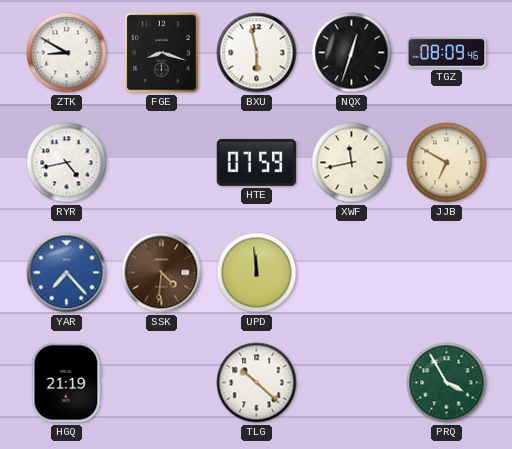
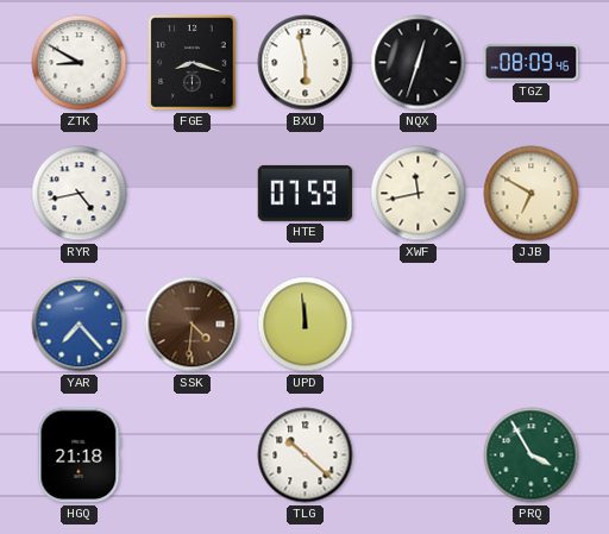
HGQ: 21:19 -> 21:18 (80, 456)
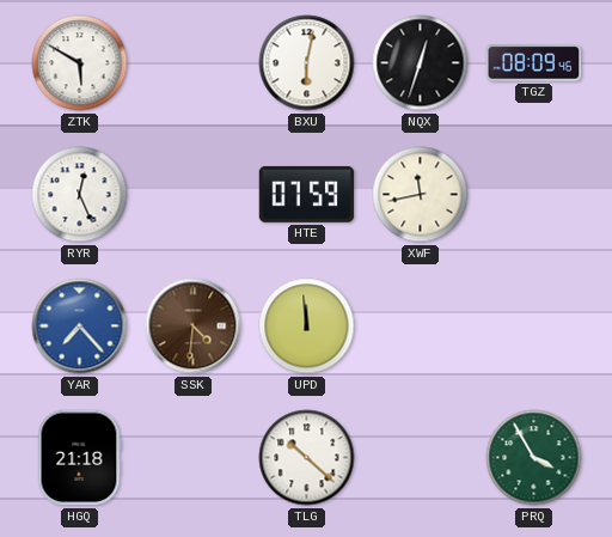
ZTK: 8:50 -> 5:50 (80, 63)
FGE: 8:18 -> none (193, 63)
BXU: 5:58 -> 6:02 (307, 63)
RYR: 4:43 -> 12:26 (80, 195)
JJB: 6:50 -> none (532, 194)
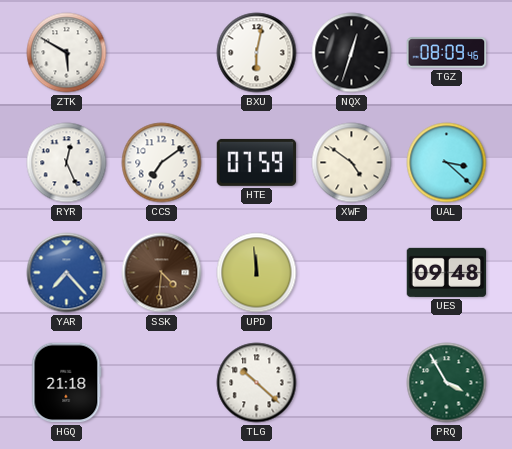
CCS: none -> 7:09 (162, 163)
XWF: 11:43 -> 4:51 (352, 163)
UAL: none -> 3:22 (447, 163)
UES: none -> 09:48 (447, 272)
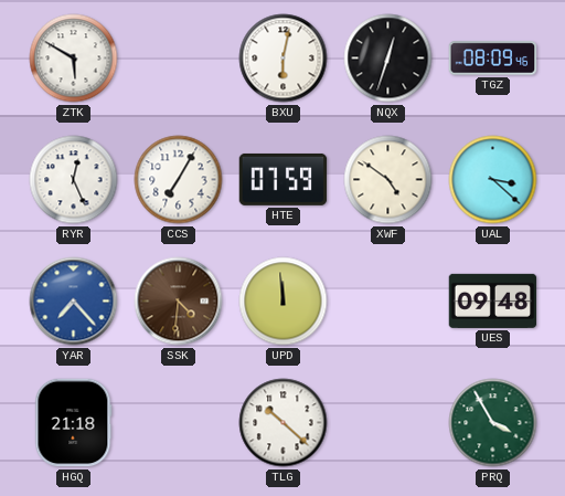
CCS: 7:09 -> 7:05 (179, 180)
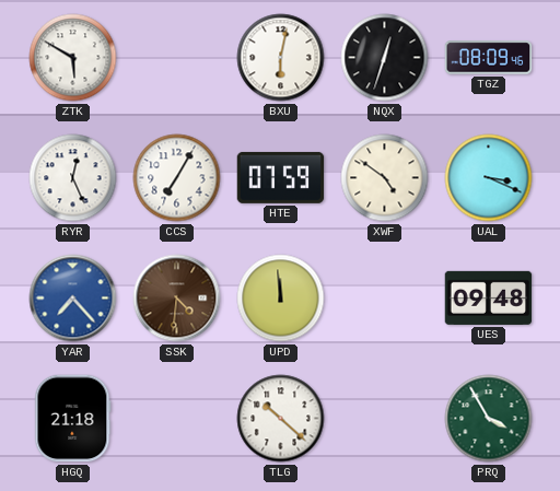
UAL: 3:22 -> 3:19 (489, 178)
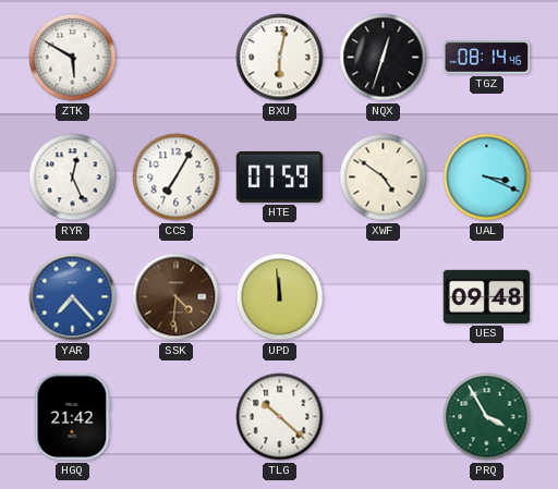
TGZ: 08:09 -> 08:14 (487, 58)
HGQ: 21:18 -> 21:42 (73, 417)
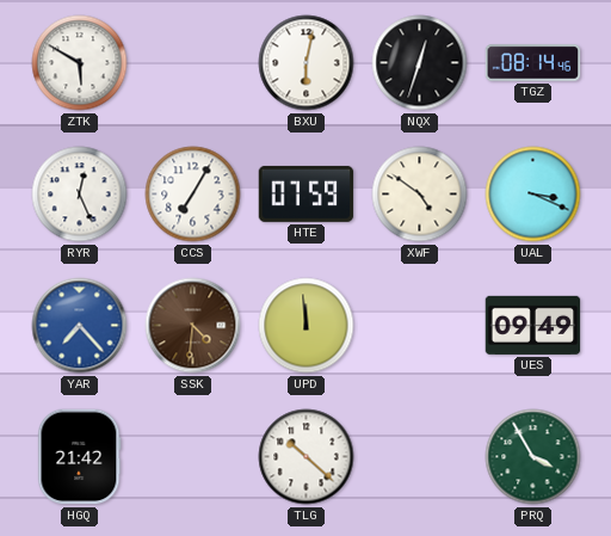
UES: 09:48 -> 09:49 (533, 325)
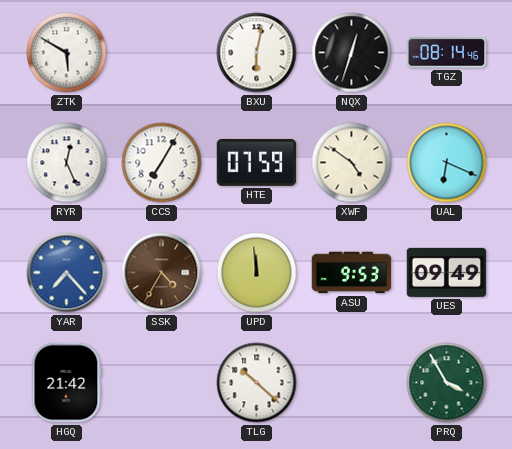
UAL: 3:19 -> 6:19 (447, 163)
SSK: 4:31 -> 4:35 (162, 273)
ASU: none -> 9:53 (352, 273)
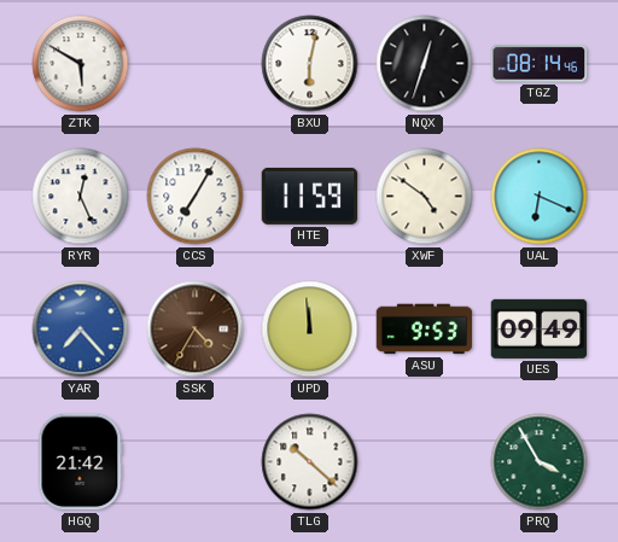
HTE: 07:59 -> 11:59 (310, 196)
